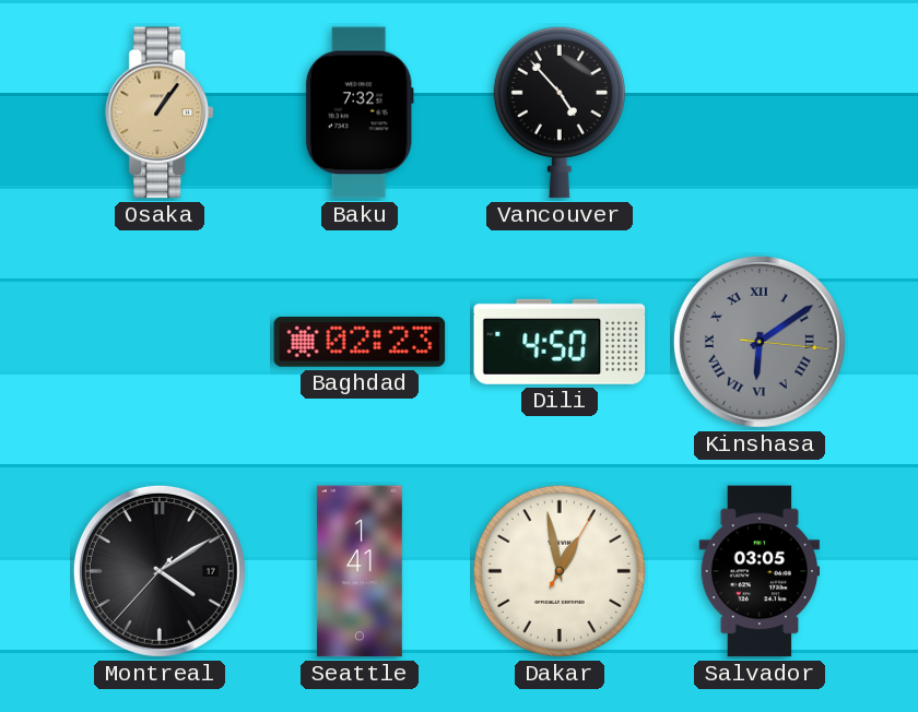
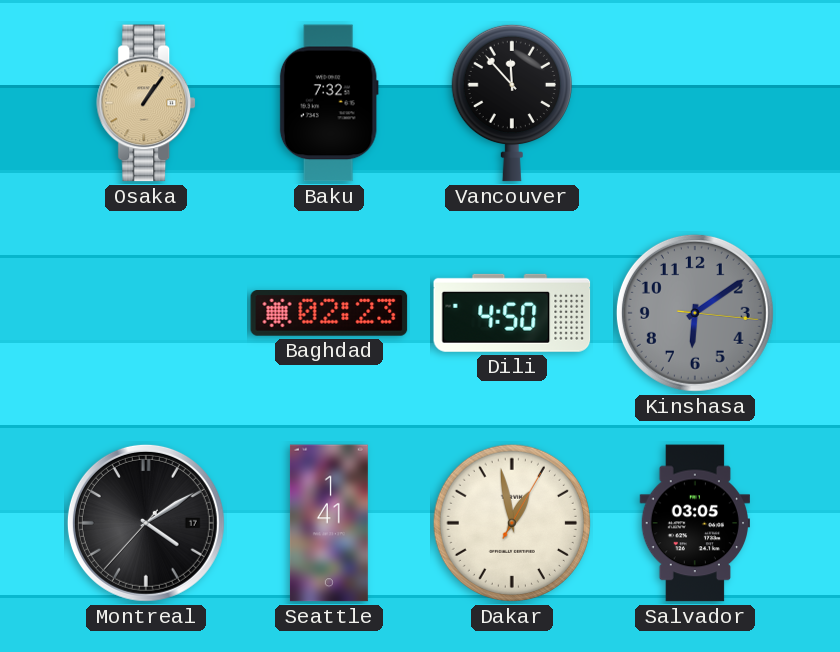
Vancouver: 4:53 -> 11:53 (512, 103)
Kinshasa numerals: Roman -> Arabic (695, 313)
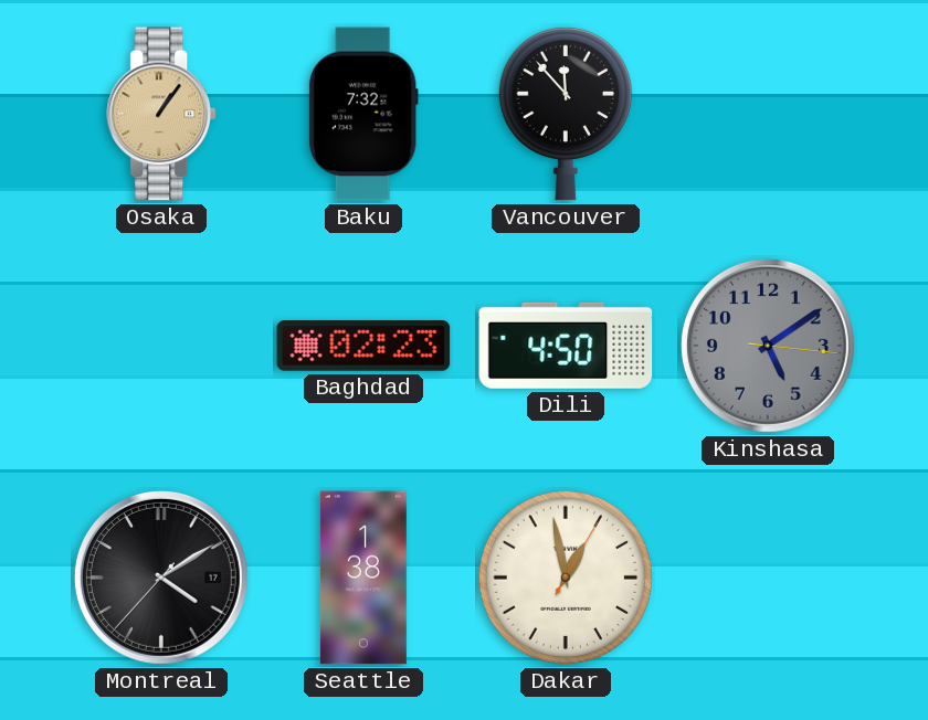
Kinshasa: 6:09 -> 5:09 (768, 346)
Seattle: 1:41 -> 1:38 (363, 578)
Salvador: 03:05 -> none (694, 523)
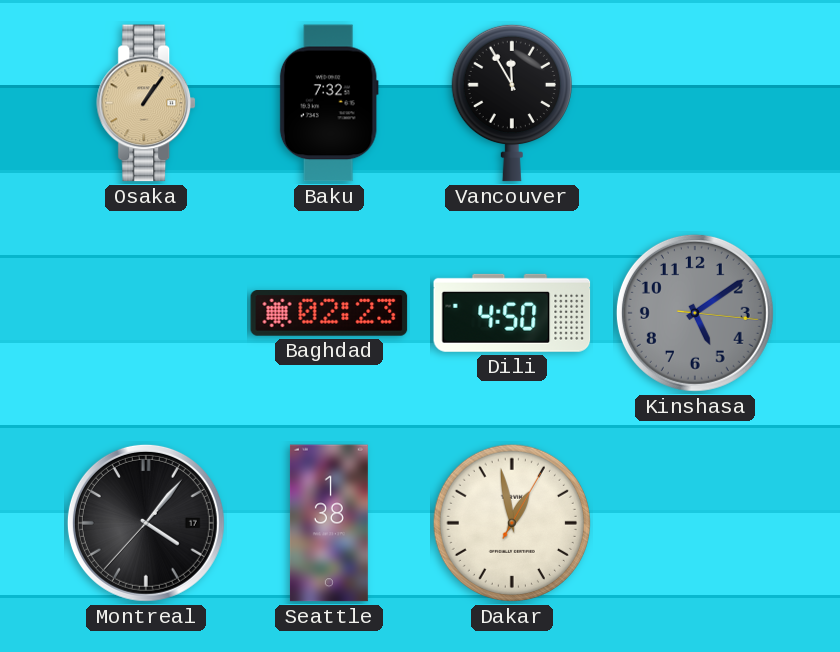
Vancouver: 11:53 -> 11:55 (512, 103)
Montreal: 4:09 -> 4:06 (146, 523)
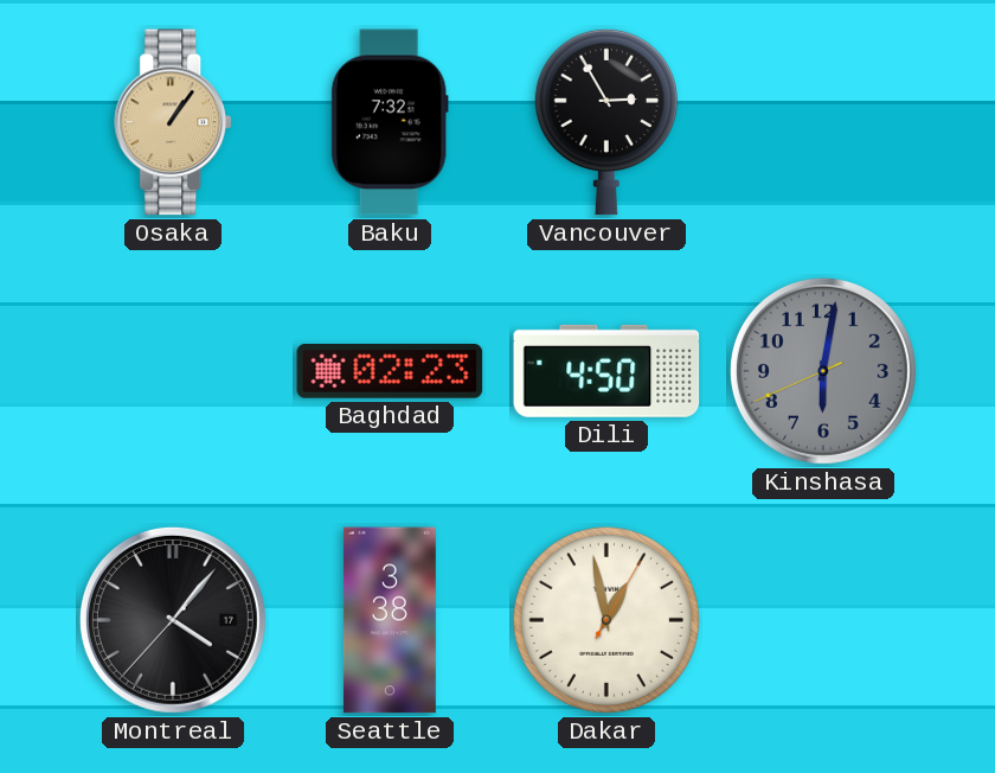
Vancouver: 11:55 -> 2:55 (606, 122)
Kinshasa: 5:09 -> 6:01 (823, 371)
Seattle: 1:38 -> 3:38 (390, 620)
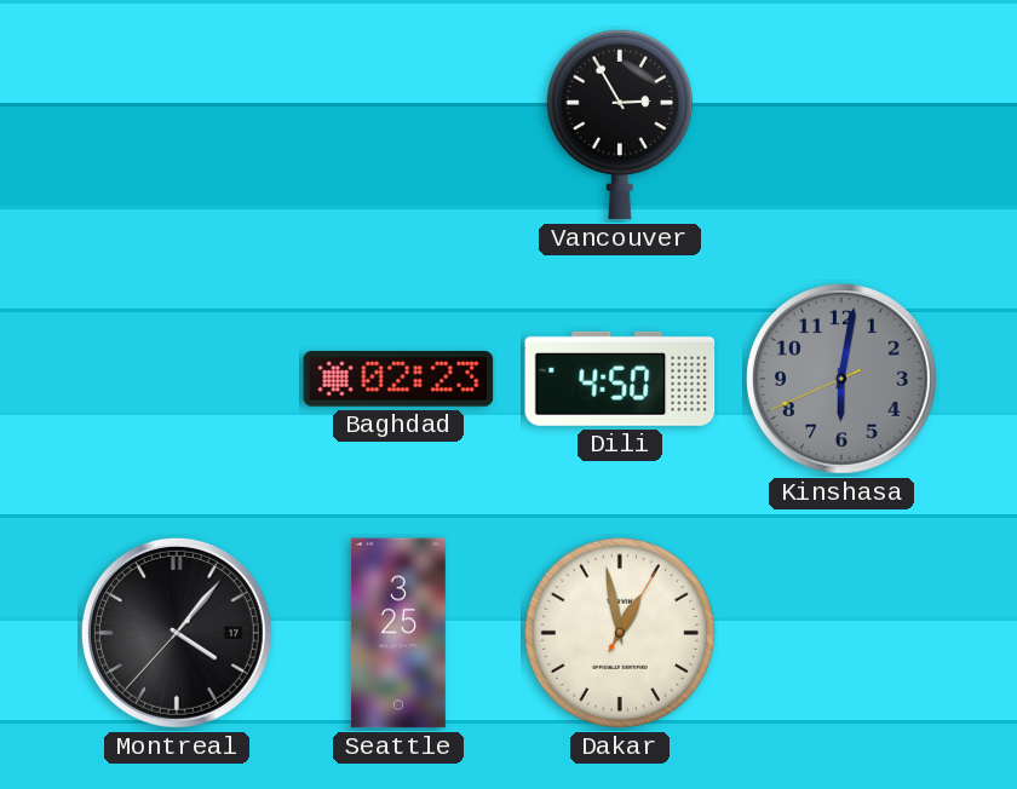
Osaka: 1:06 -> none (174, 122)
Baku: 7:32 -> none (390, 122)
Seattle: 3:38 -> 3:25 (398, 633)
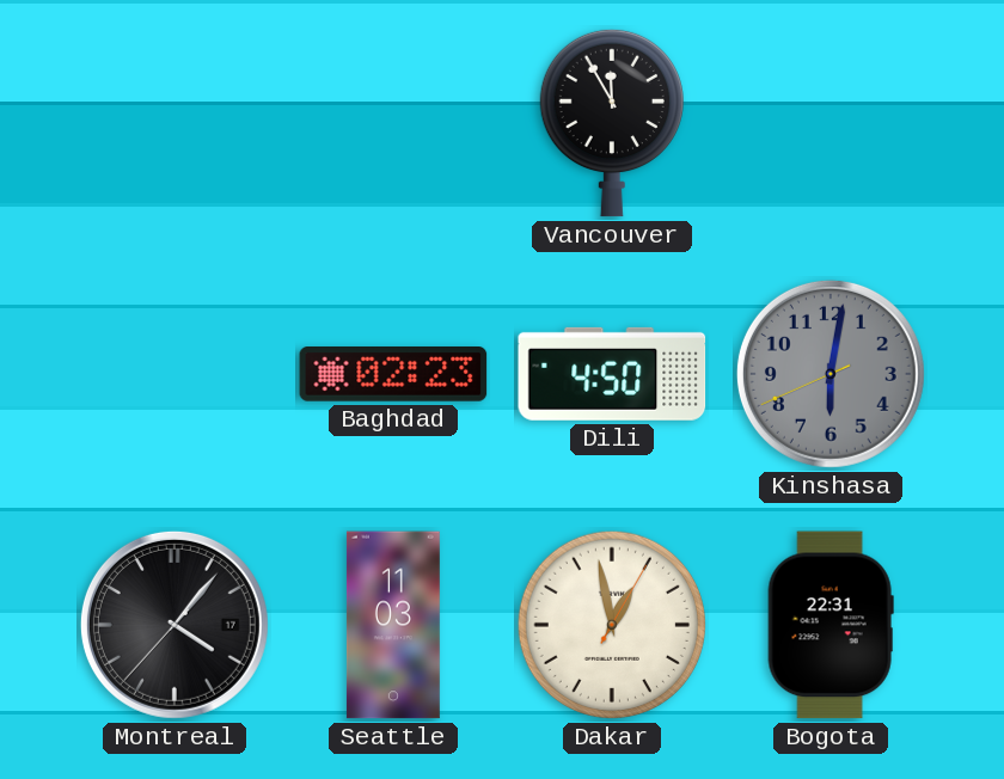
Vancouver: 2:55 -> 11:55 (612, 123)
Seattle: 3:25 -> 11:03 (393, 625)
Bogota: none -> 22:31 (831, 625)
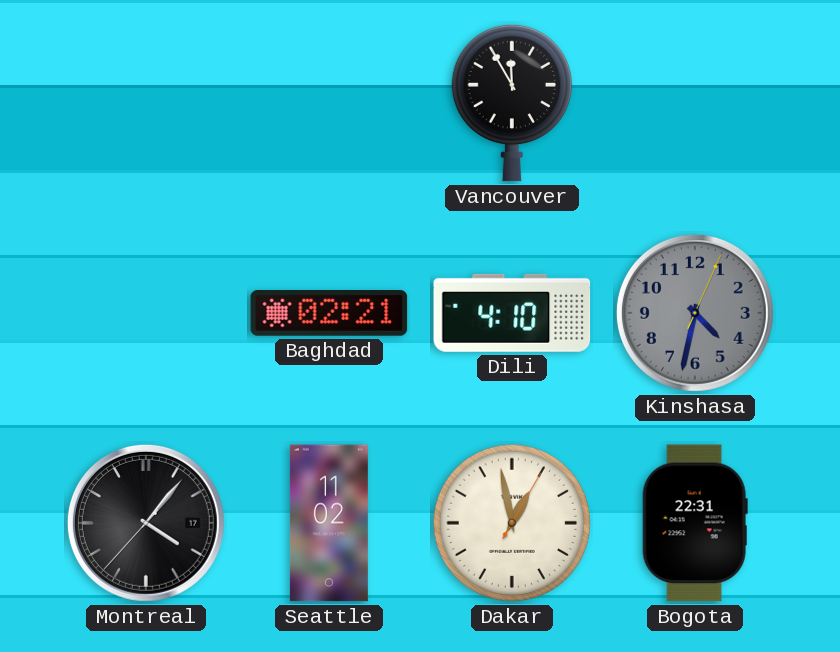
Baghdad: 02:23 -> 02:21 (329, 314)
Dili: 4:50 -> 4:10 (512, 313)
Kinshasa: 6:01 -> 4:32 (695, 313)
Seattle: 11:03 -> 11:02 (329, 523)
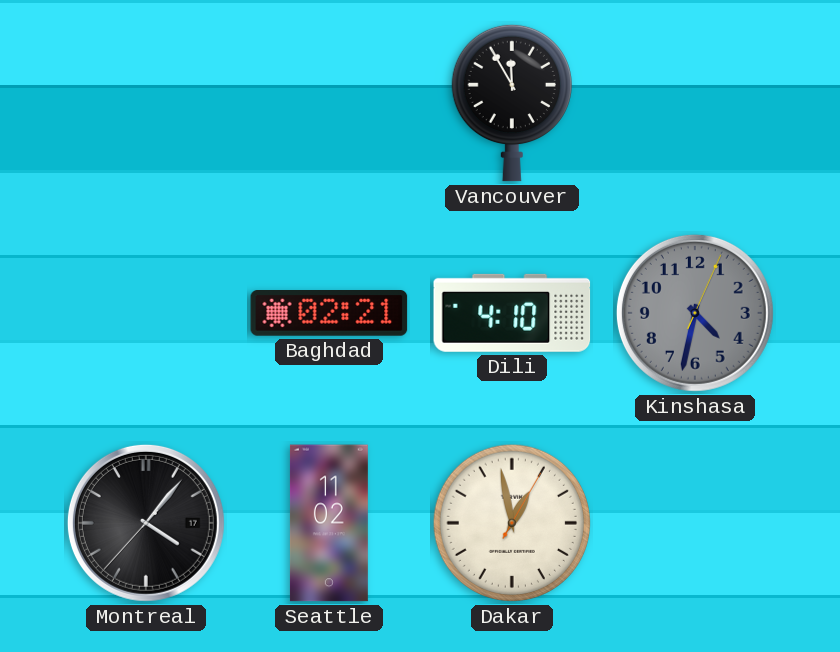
Bogota: 22:31 -> none (695, 523)
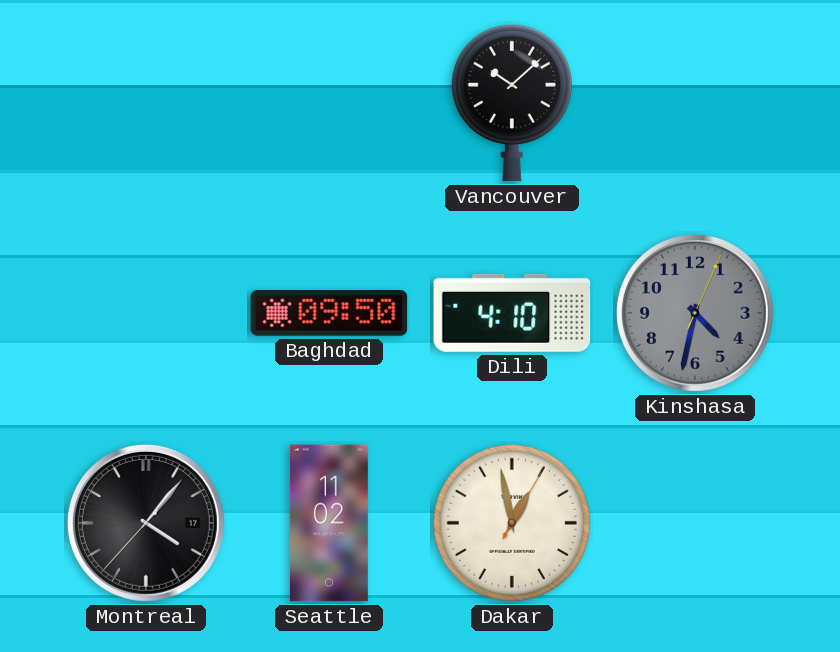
Vancouver: 11:55 -> 10:08 (512, 103)
Baghdad: 02:21 -> 09:50 (329, 314)
